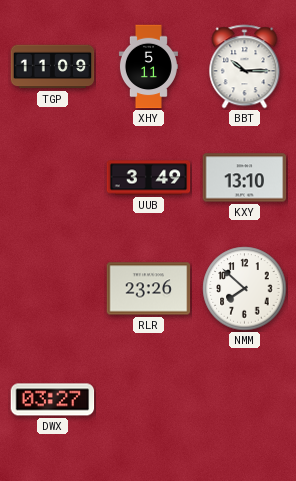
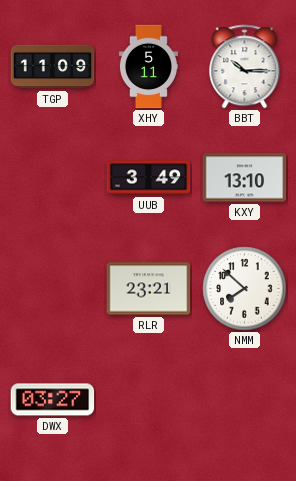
RLR: 23:26 -> 23:21 (149, 289)
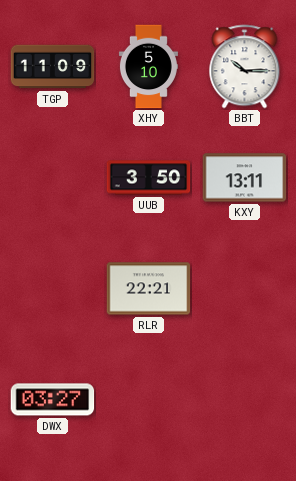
XHY: 5:11 -> 5:10 (148, 67)
UUB: 3:49 -> 3:50 (149, 178)
KXY: 13:10 -> 13:11 (245, 178)
RLR: 23:21 -> 22:21 (149, 289)
NMM: 7:52 -> none (245, 289)
